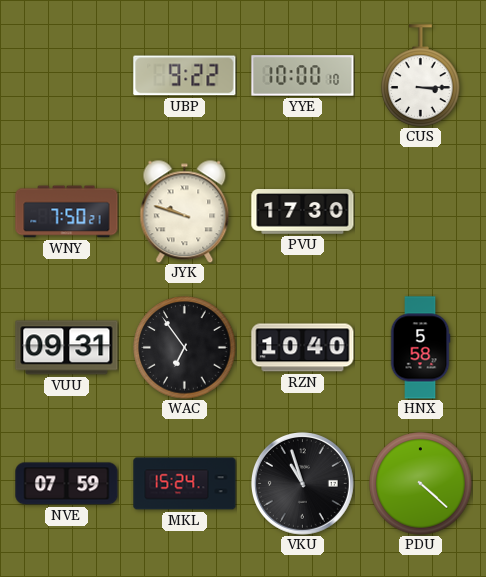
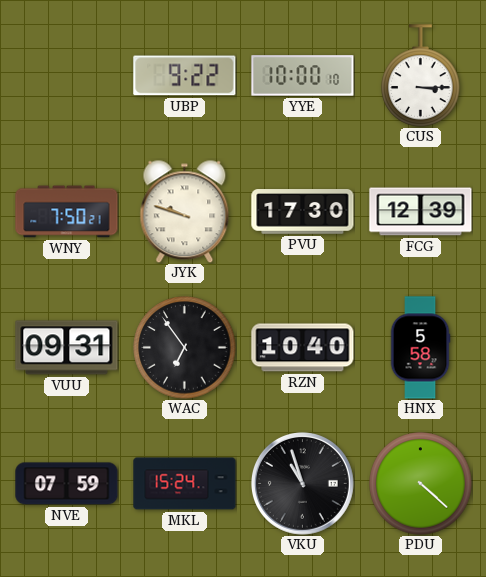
FCG: none -> 12:39 (421, 212)
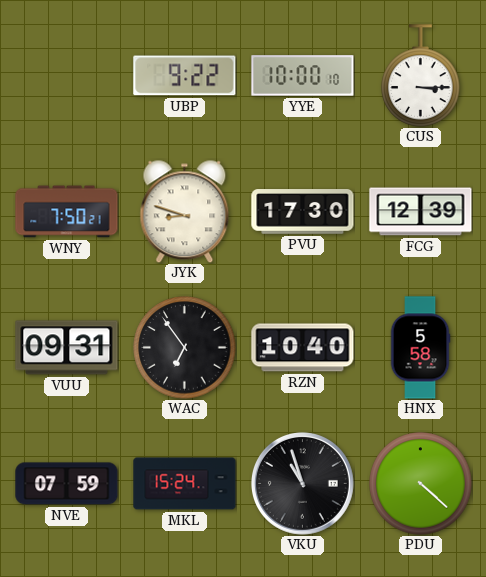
JYK: 9:48 -> 8:48 (185, 211)
